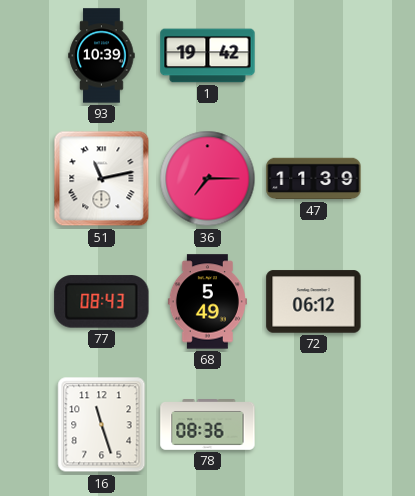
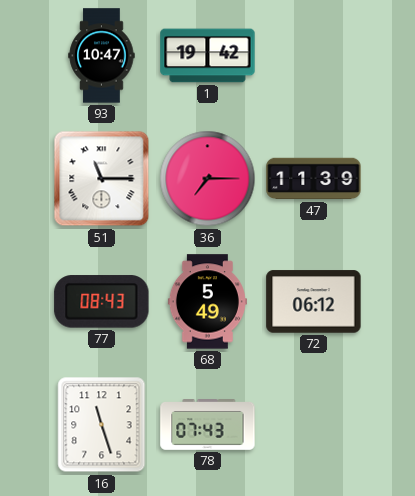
93: 10:39 -> 10:47 (102, 56)
51: 11:13 -> 11:15 (102, 179)
78: 08:36 -> 07:43 (208, 425)
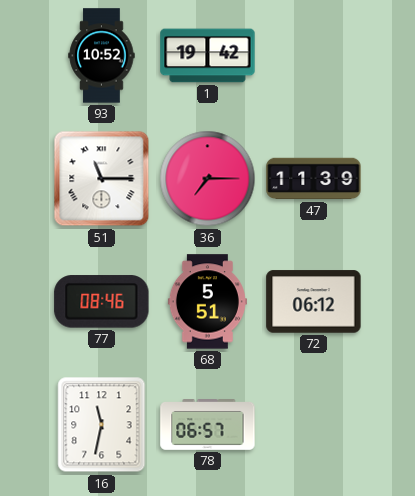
93: 10:47 -> 10:52 (102, 56)
77: 08:43 -> 08:46 (102, 302)
68: 5:49 -> 5:51 (207, 302)
16: 11:27 -> 11:32 (102, 425)
78: 07:43 -> 06:57 (208, 425)
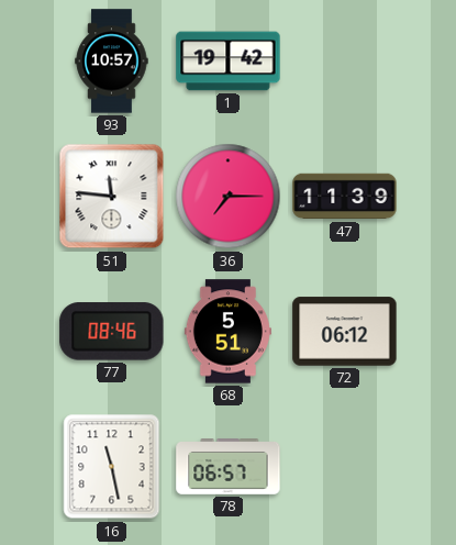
93: 10:52 -> 10:57 (112, 62)
51: 11:15 -> 11:46 (112, 197)
16: 11:32 -> 11:28 (112, 467)
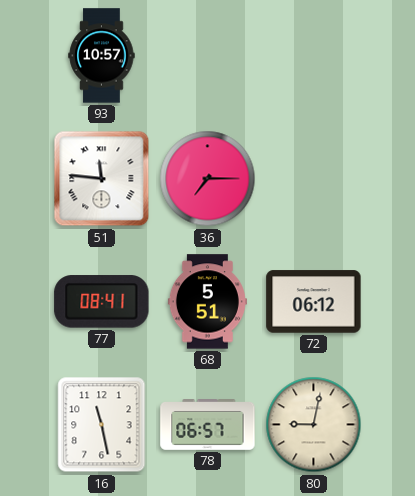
1: 19:42 -> none (229, 62)
47: 11:39 -> none (345, 197)
77: 08:46 -> 08:41 (102, 302)
80: none -> 9:02 (314, 425)
